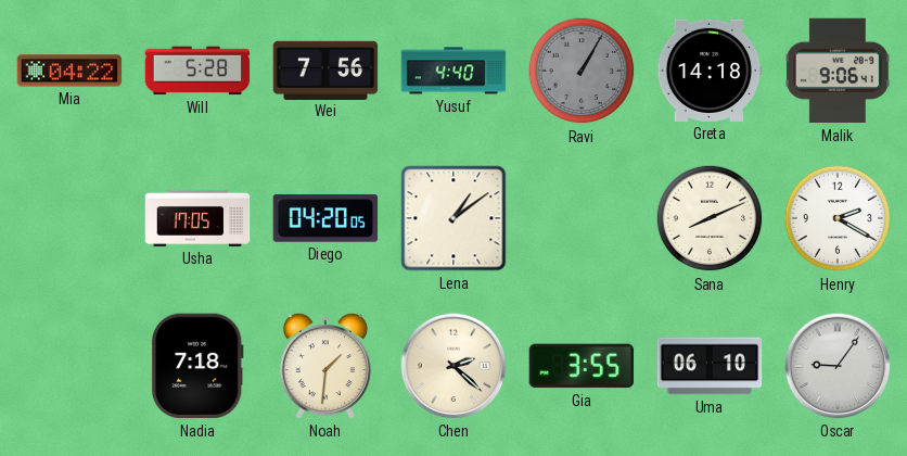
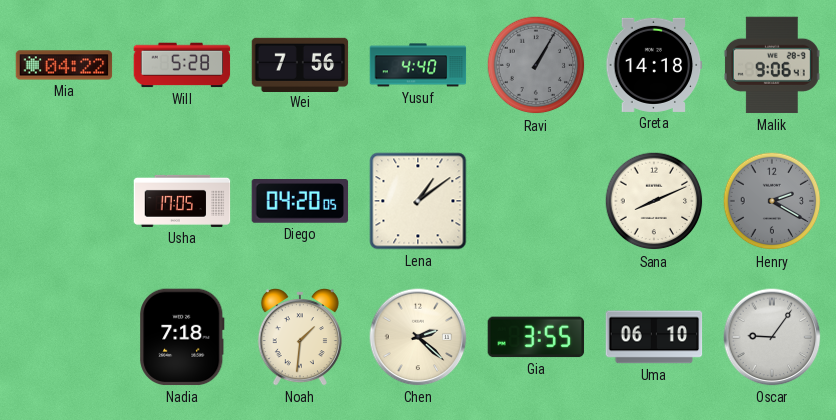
Henry dial: white -> grey (772, 201)
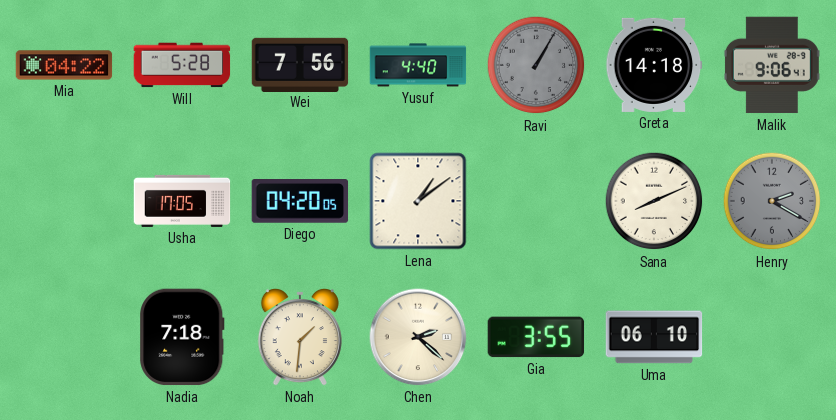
Oscar: 9:06 -> none (772, 337)
